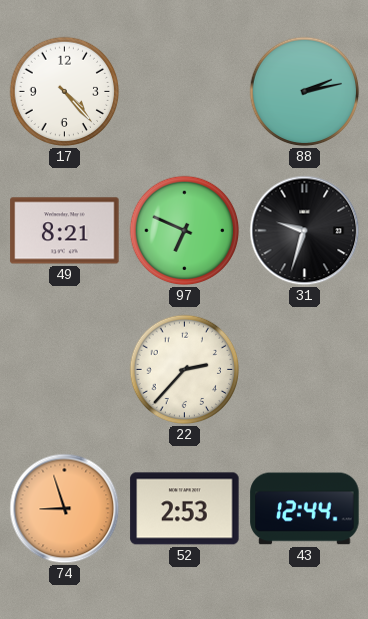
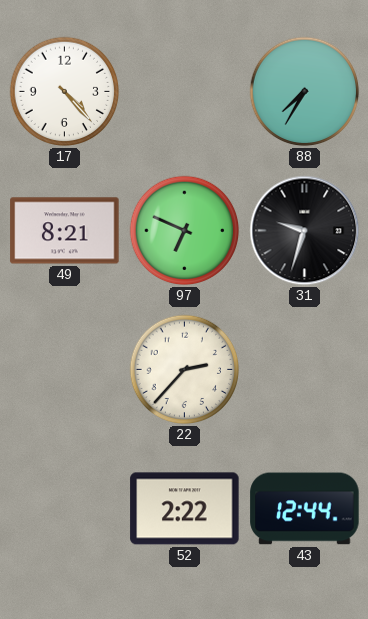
88: 2:13 -> 7:35 (305, 92)
74: 8:57 -> none (65, 509)
52: 2:53 -> 2:22 (185, 509)
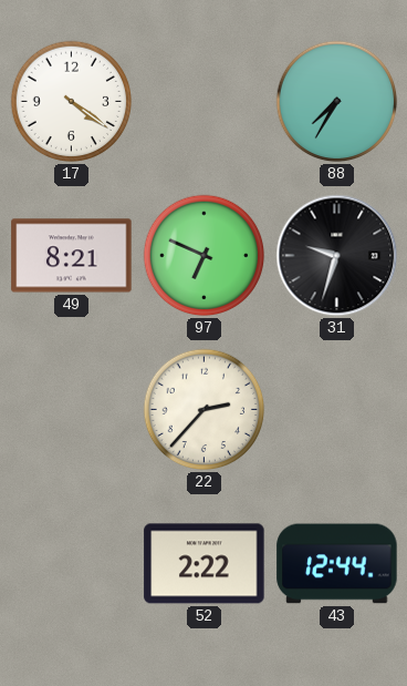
17: 4:23 -> 4:21 (72, 102)
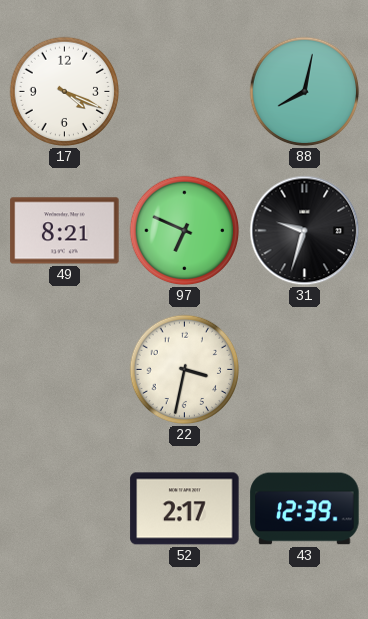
17: 4:21 -> 4:19 (65, 92)
88: 7:35 -> 8:02 (305, 92)
22: 2:37 -> 3:32 (185, 370)
52: 2:22 -> 2:17 (185, 509)
43: 12:44 -> 12:39 (305, 509)
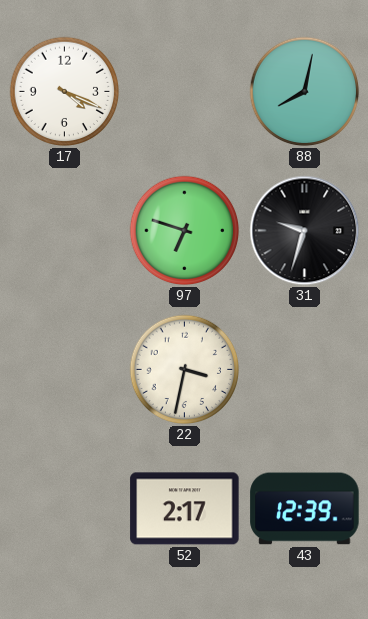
49: 8:21 -> none (65, 231)
97: 6:49 -> 6:48 (185, 231)
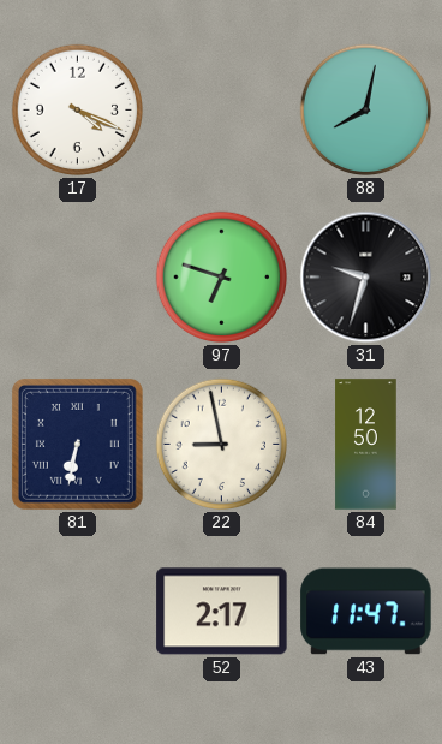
81: none -> 6:32 (77, 444)
22: 3:32 -> 8:58 (222, 445)
84: none -> 12:50 (366, 445)
43: 12:39 -> 11:47 (366, 612)
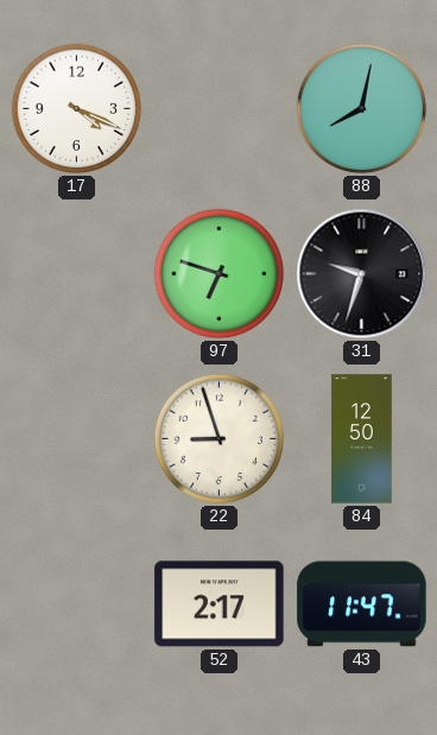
81: 6:32 -> none (77, 444)
22: 8:58 -> 8:57 (220, 439)
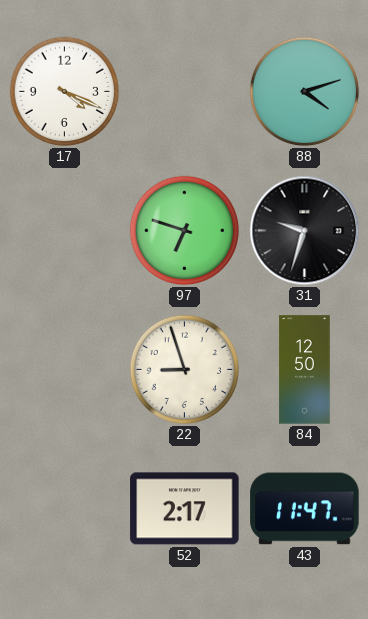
88: 8:02 -> 4:12 (305, 92)
